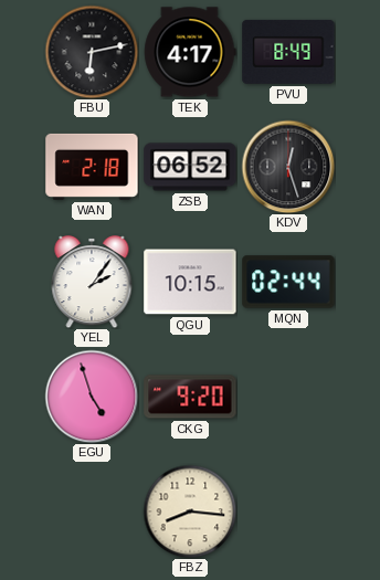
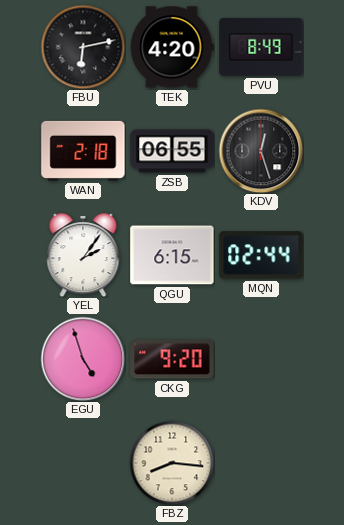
TEK: 4:17 -> 4:20 (172, 47)
ZSB: 06:52 -> 06:55 (172, 151)
QGU: 10:15 -> 6:15 (172, 255)
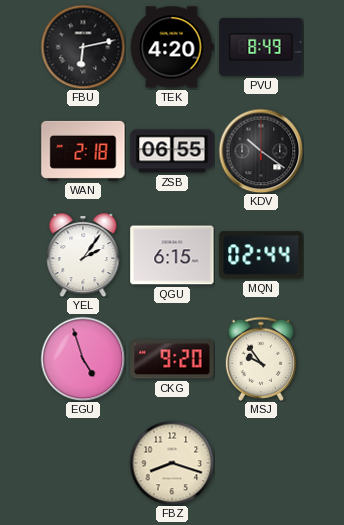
KDV: 12:27 -> 10:21 (261, 151)
MSJ: none -> 9:54 (261, 359)
FBZ: 8:16 -> 8:18 (172, 463)
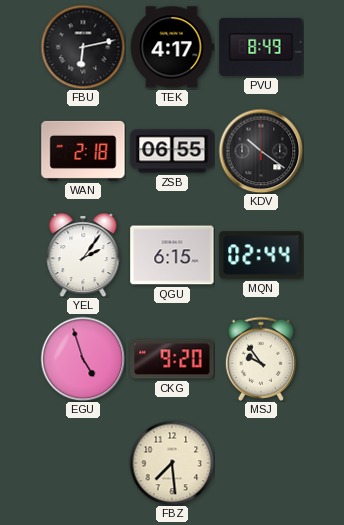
TEK: 4:20 -> 4:17 (172, 47)
FBZ: 8:18 -> 7:29 (172, 463)
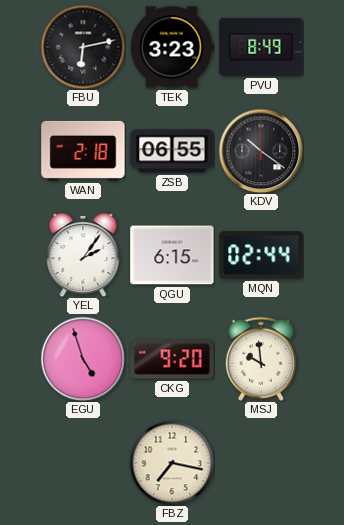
TEK: 4:17 -> 3:23 (172, 47)
MSJ: 9:54 -> 9:59 (261, 359)
FBZ: 7:29 -> 7:17 (172, 463)
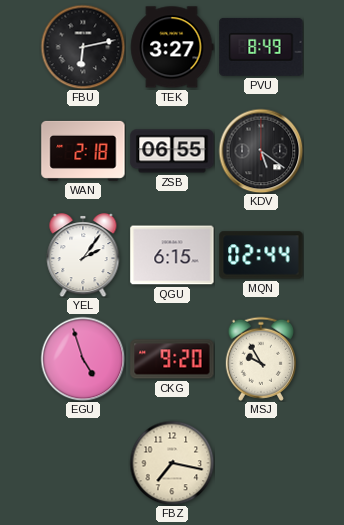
TEK: 3:23 -> 3:27 (172, 47)
KDV: 10:21 -> 5:21 (261, 151)
MSJ: 9:59 -> 9:55 (261, 359)
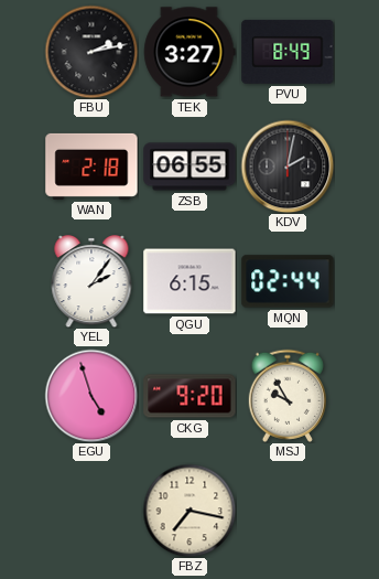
FBU: 6:13 -> 2:13 (91, 52)
KDV: 5:21 -> 2:02 (288, 167)
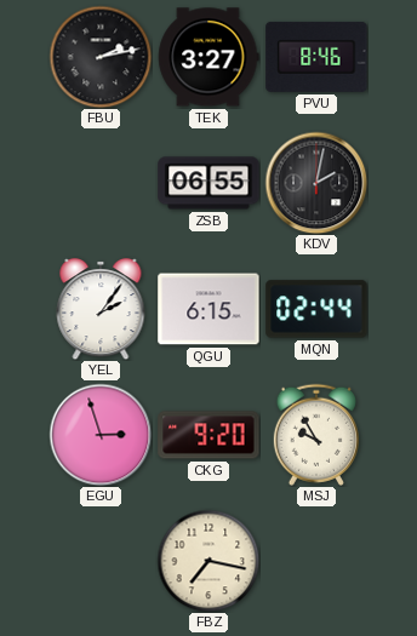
PVU: 8:49 -> 8:46 (316, 57)
WAN: 2:18 -> none (91, 167)
EGU: 4:57 -> 2:57 (101, 435)
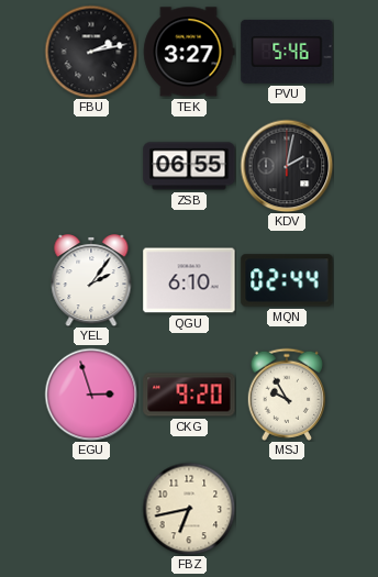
PVU: 8:46 -> 5:46 (287, 52)
QGU: 6:15 -> 6:10 (189, 280)
FBZ: 7:17 -> 6:43 (189, 509)
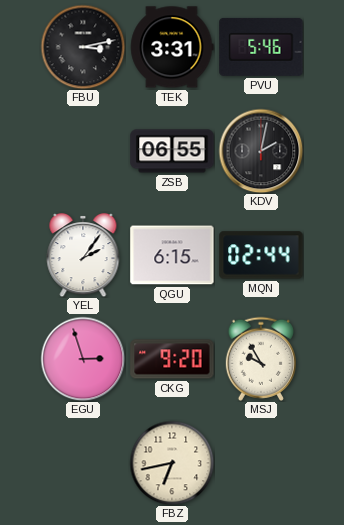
FBU: 2:13 -> 3:13 (83, 47)
TEK: 3:27 -> 3:31 (172, 47)
QGU: 6:10 -> 6:15 (172, 255)
